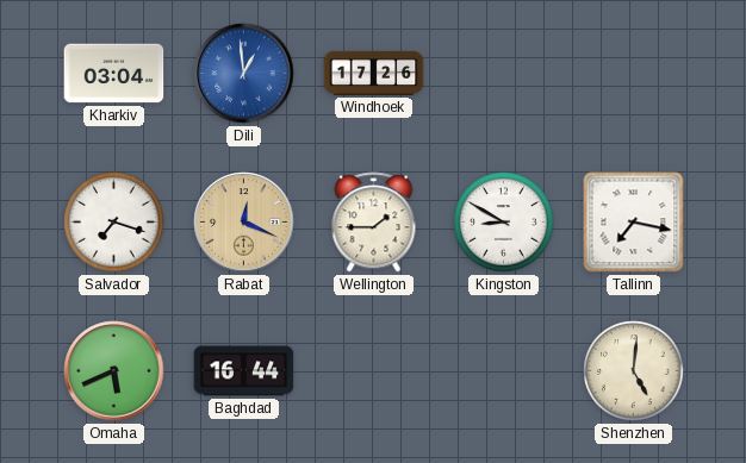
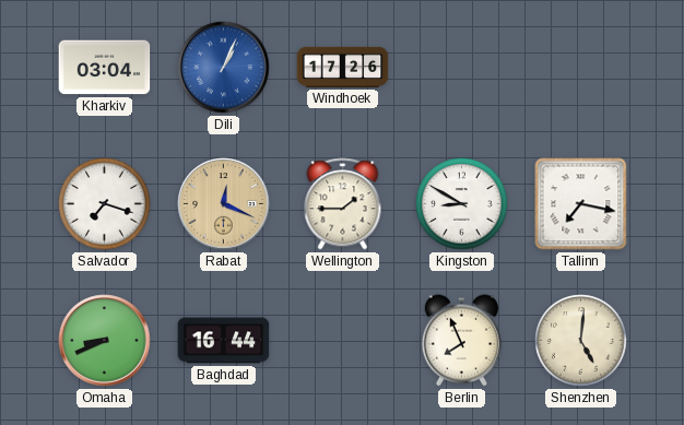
Dili: 12:59 -> 1:04 (224, 68)
Omaha: 5:41 -> 8:41 (105, 341)
Berlin: none -> 7:56 (461, 341)
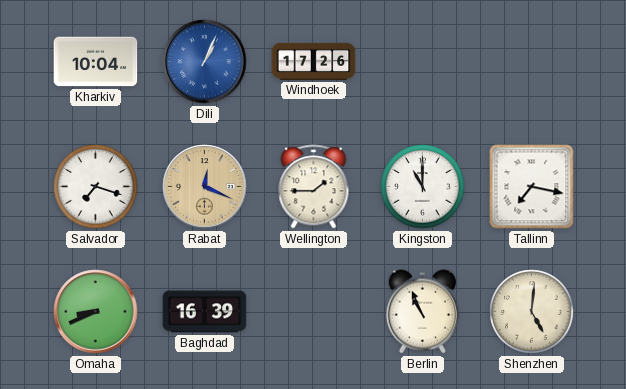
Kharkiv: 03:04 -> 10:04 (96, 62)
Kingston: 8:50 -> 11:00 (423, 187)
Baghdad: 16:44 -> 16:39 (205, 312)
Berlin: 7:56 -> 10:56 (422, 312)
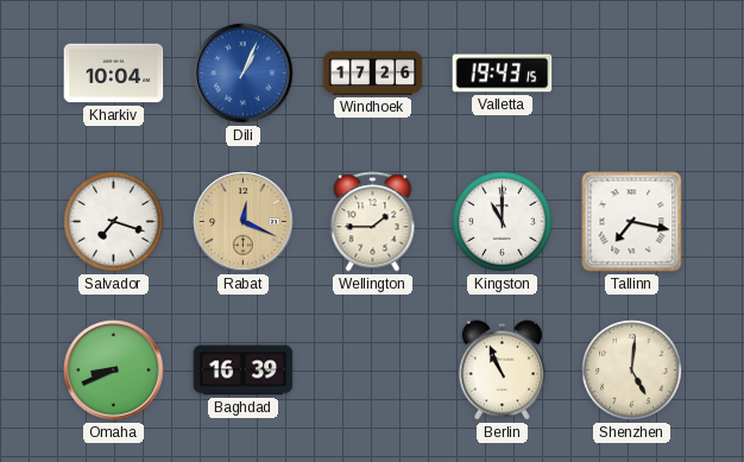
Valletta: none -> 19:43 (503, 74)
